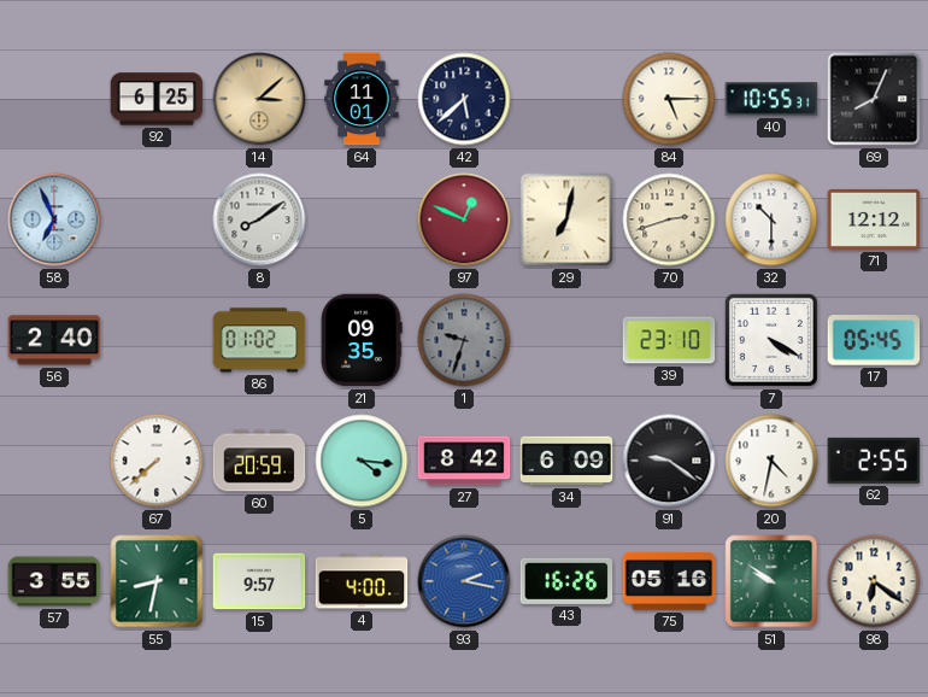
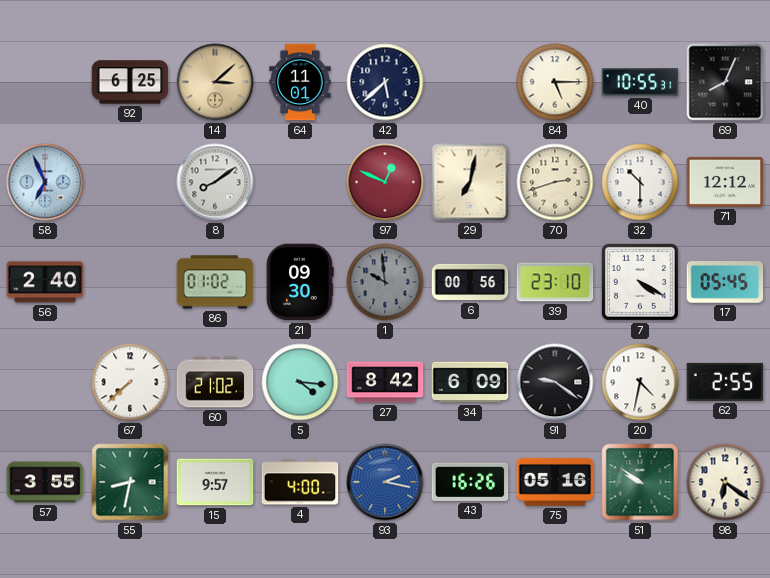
21: 09:35 -> 09:30 (300, 282)
1: 9:33 -> 9:59 (385, 282)
6: none -> 00:56 (470, 282)
60: 20:59 -> 21:02 (215, 382)
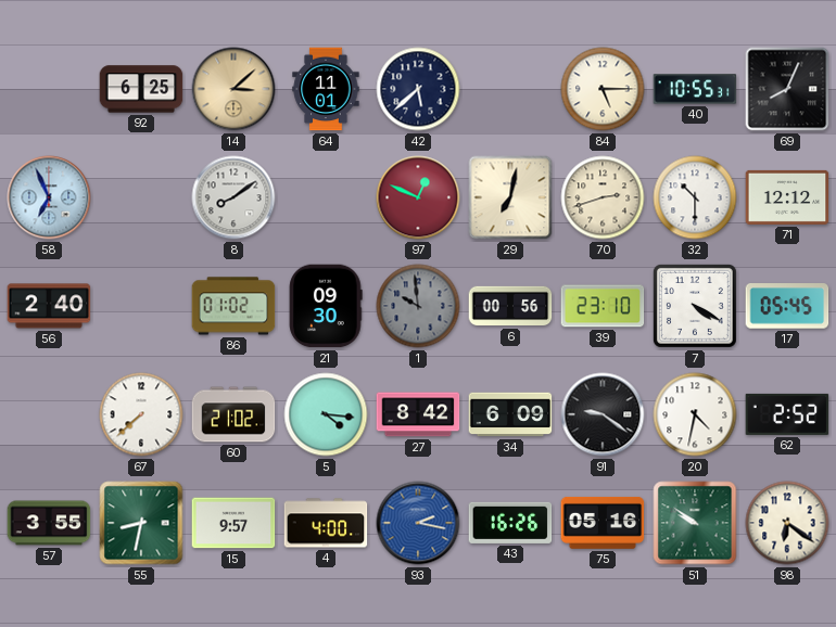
62: 2:55 -> 2:52 (787, 414)
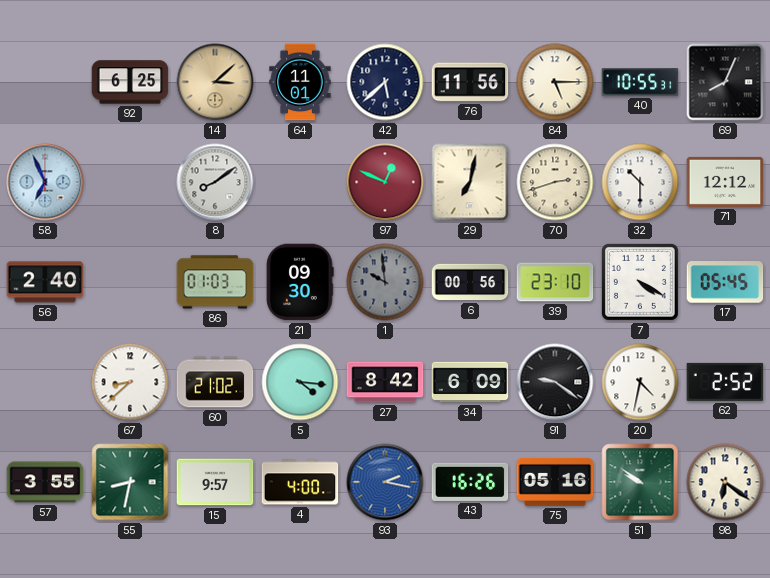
76: none -> 11:56 (470, 82)
86: 01:02 -> 01:03 (215, 282)
67: 7:38 -> 8:38 (130, 382)
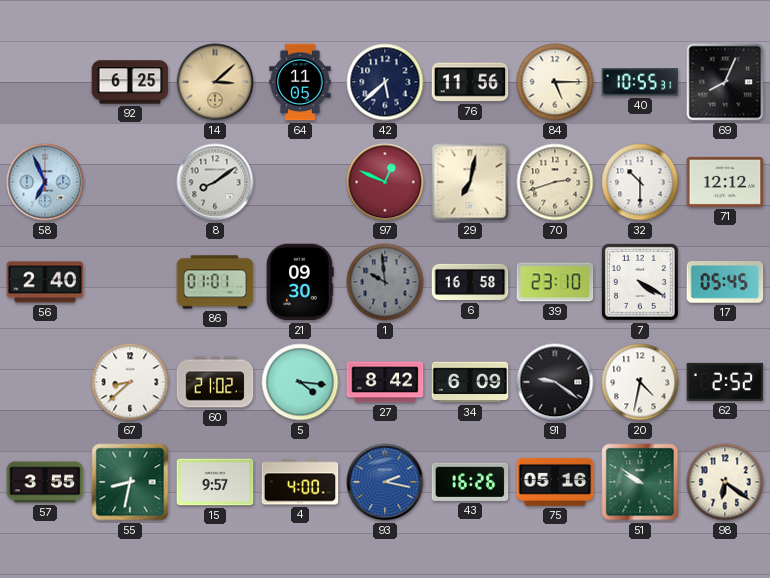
64: 11:01 -> 11:05 (300, 82)
86: 01:03 -> 01:01 (215, 282)
6: 00:56 -> 16:58 (470, 282)
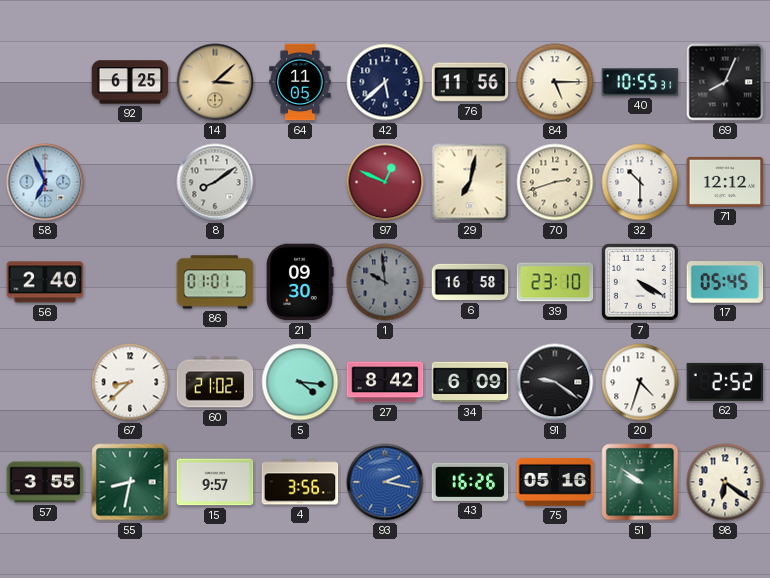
20: 4:32 -> 4:33 (640, 382)
4: 4:00 -> 3:56 (300, 482)
